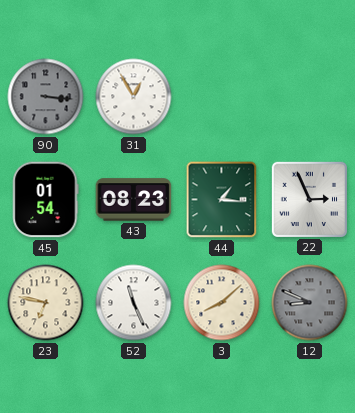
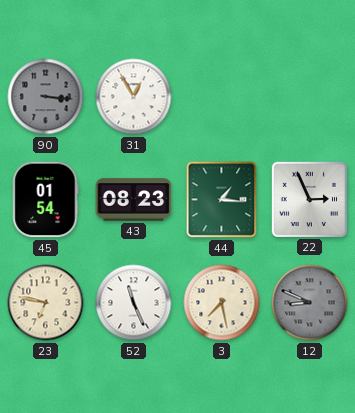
3: 8:08 -> 7:28 (222, 303)
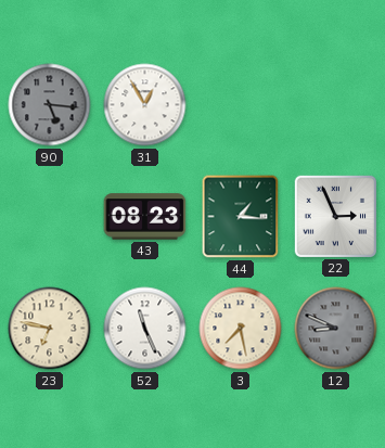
90: 3:16 -> 5:16 (50, 105)
45: 01:54 -> none (46, 200)
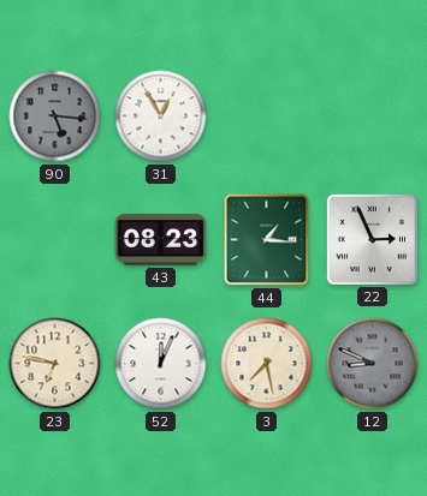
52: 11:26 -> 12:04 (161, 364)
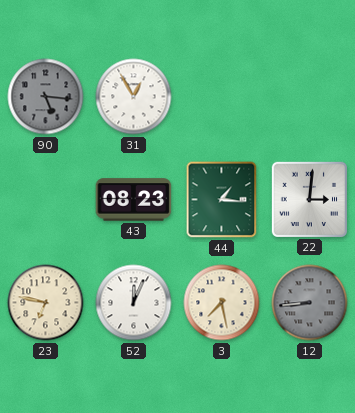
22: 2:56 -> 3:01 (309, 199)
12: 8:49 -> 8:44 (310, 303)
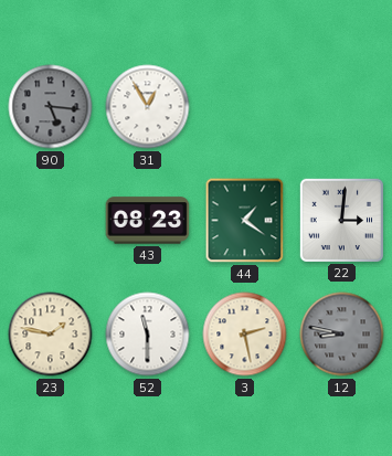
44: 1:16 -> 1:21 (245, 221)
23: 6:47 -> 1:47 (51, 335)
52: 12:04 -> 11:30 (148, 335)
3: 7:28 -> 2:28 (245, 335)
12: 8:44 -> 8:47 (342, 335)
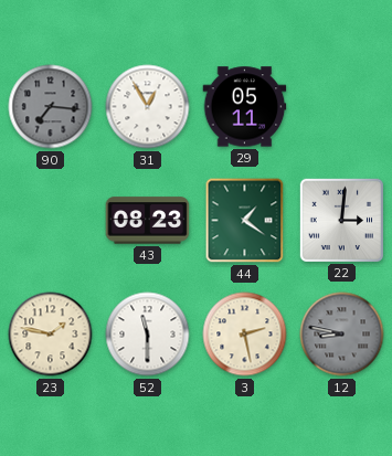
90: 5:16 -> 7:16 (51, 107)
29: none -> 05:11 (245, 107)
